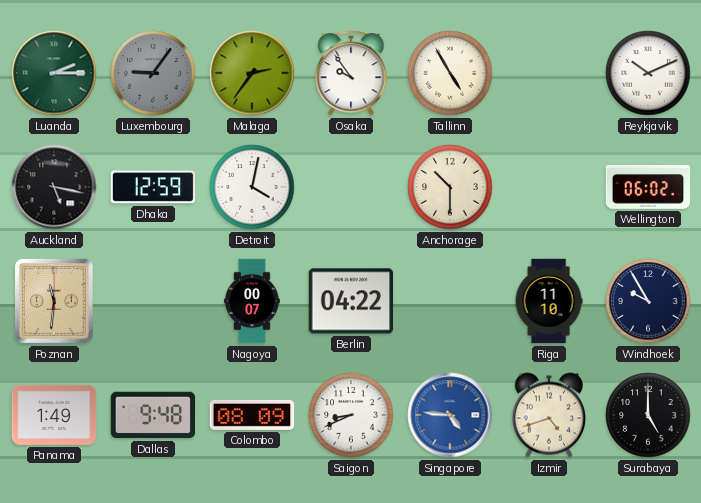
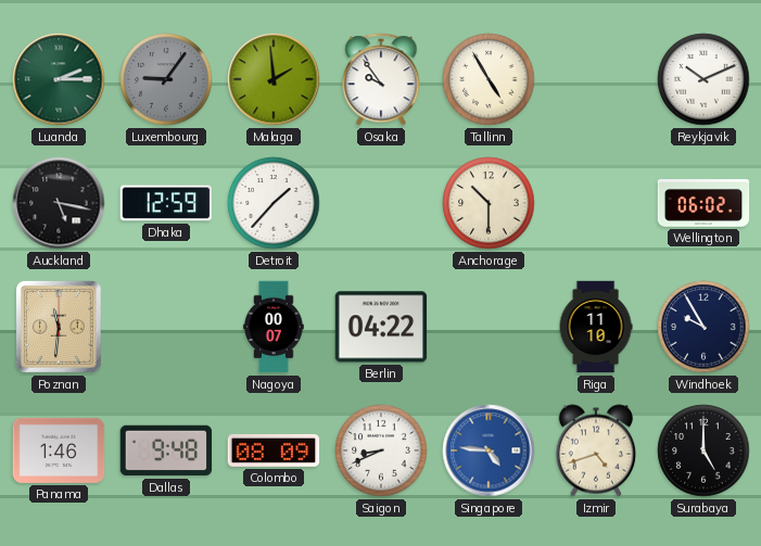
Malaga: 2:36 -> 1:59 (274, 79)
Detroit: 4:02 -> 1:37 (274, 203)
Panama: 1:49 -> 1:46 (59, 450)
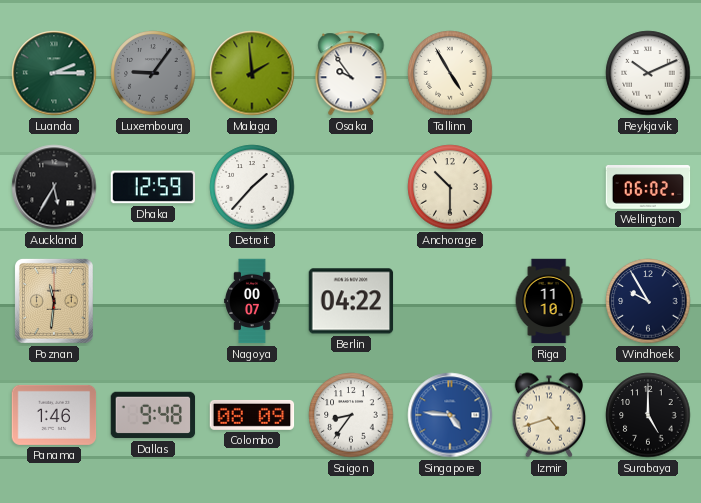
Auckland: 5:17 -> 5:35 (54, 187)
Saigon: 8:41 -> 8:36 (351, 415)
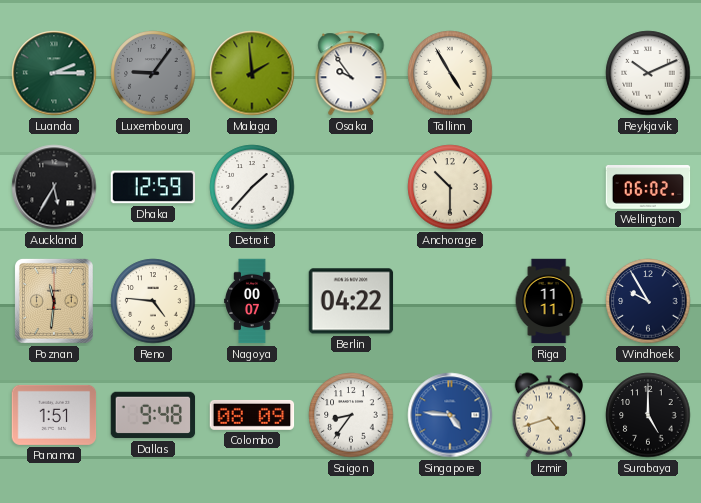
Reno: none -> 4:46 (153, 301)
Riga: 11:10 -> 11:11 (549, 301)
Panama: 1:46 -> 1:51 (54, 415)
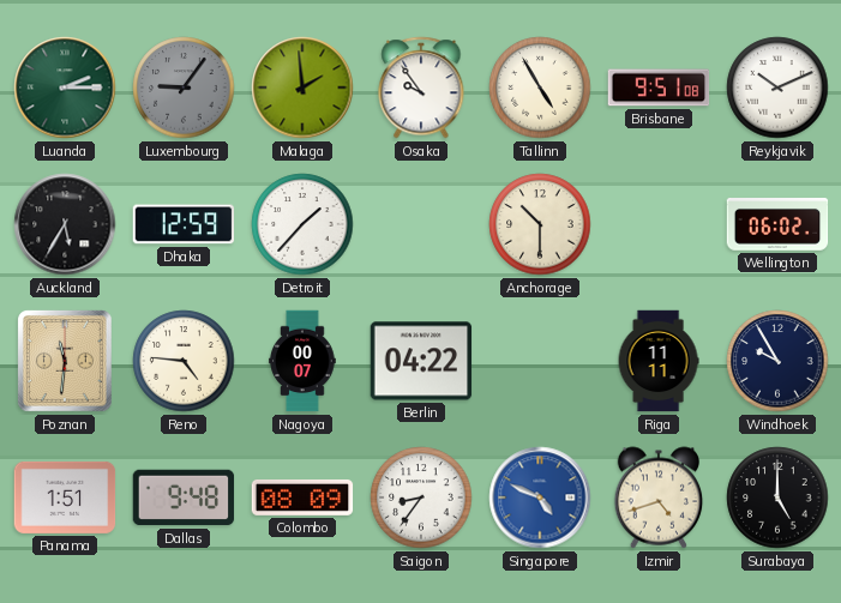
Brisbane: none -> 9:51 (659, 88)
Singapore: 4:46 -> 4:49 (540, 498)
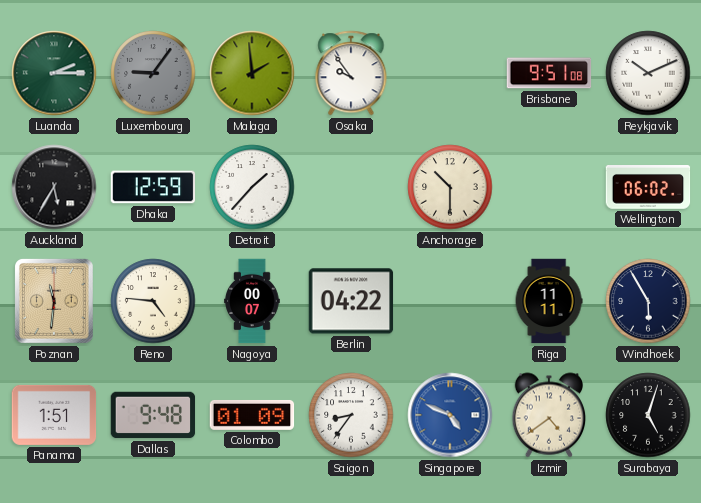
Tallinn: 4:55 -> none (540, 88)
Windhoek: 9:55 -> 5:55 (648, 301)
Colombo: 08:09 -> 01:09 (252, 415)
Izmir: 4:42 -> 4:39 (549, 415)
Surabaya: 5:00 -> 5:03 (648, 415)
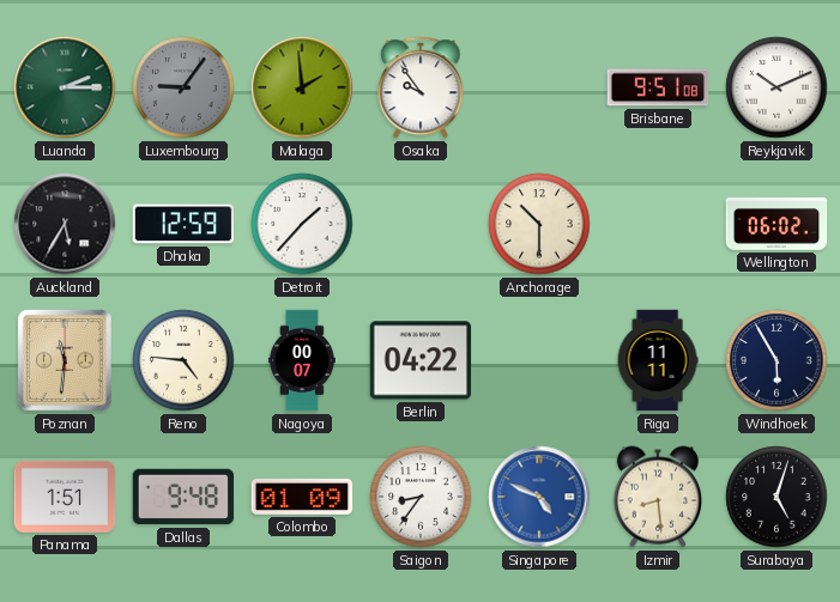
Izmir: 4:39 -> 8:29 (658, 497)
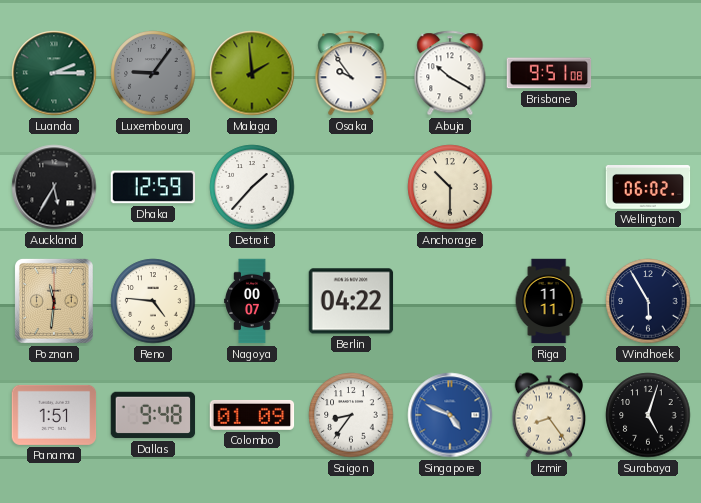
Abuja: none -> 10:20 (450, 73)
Reykjavik: 10:11 -> none (776, 87)
Izmir: 8:29 -> 8:24 (549, 415)
